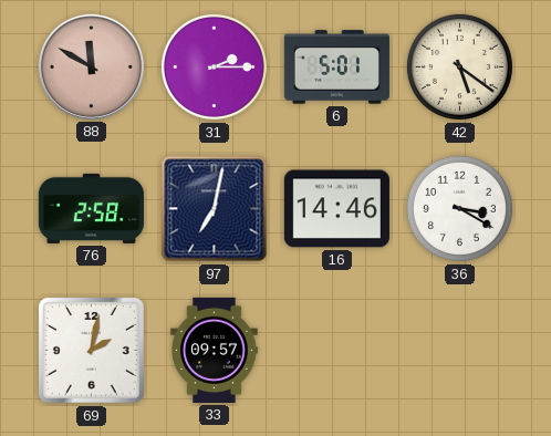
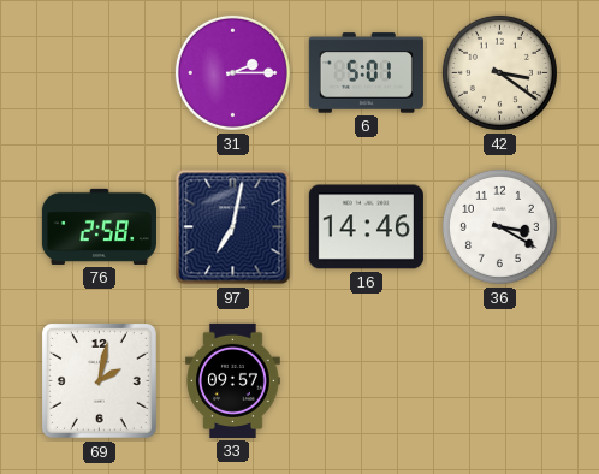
88: 11:50 -> none (91, 66)
42: 5:21 -> 3:21 (499, 72)
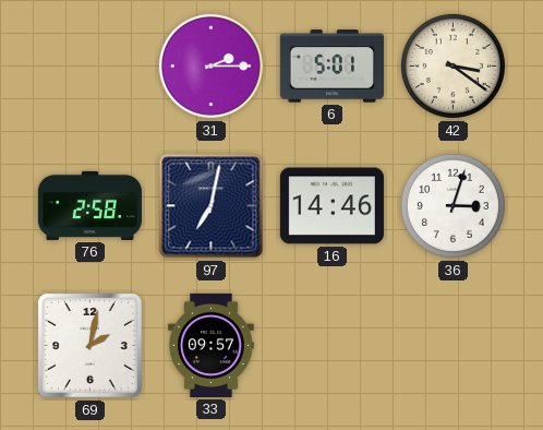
36: 3:20 -> 3:03 (452, 205)
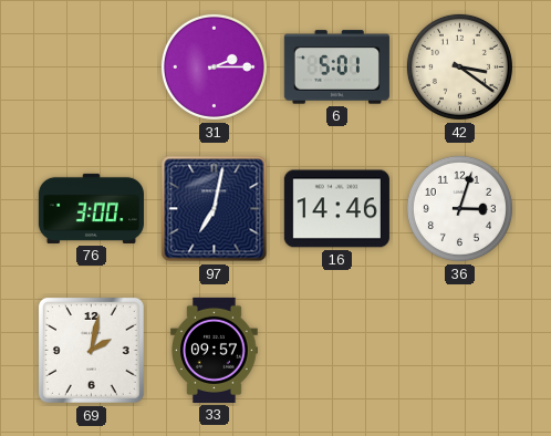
76: 2:58 -> 3:00 (91, 208)
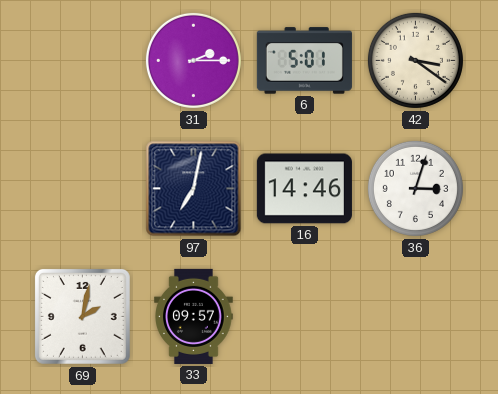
76: 3:00 -> none (91, 208)
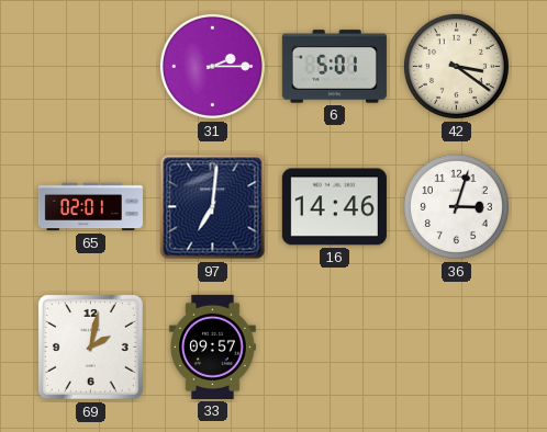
65: none -> 02:01 (90, 207)
97: 7:02 -> 7:01 (213, 207)
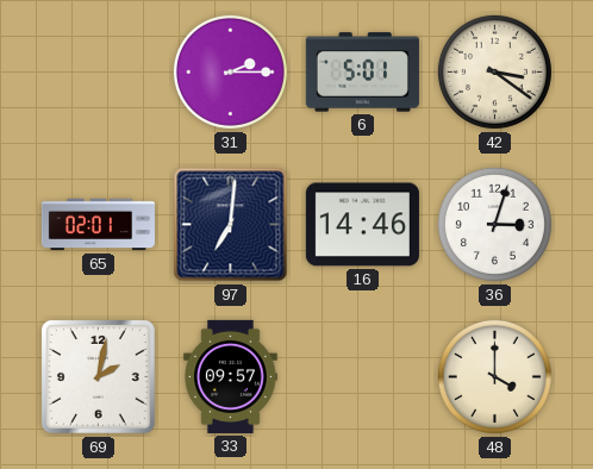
48: none -> 4:00 (494, 376)
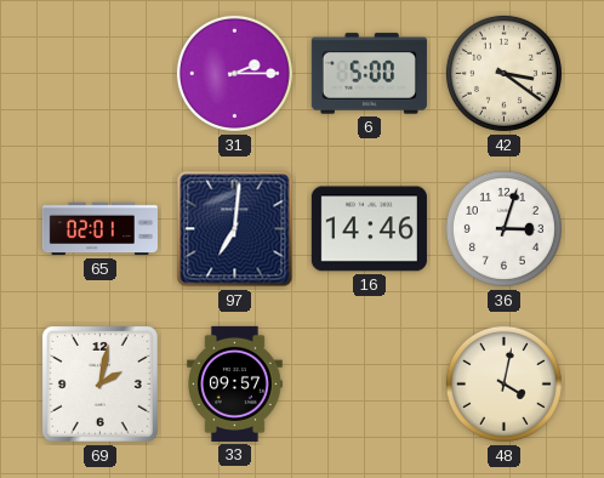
6: 5:01 -> 5:00 (369, 74)
48: 4:00 -> 4:02 (503, 383)
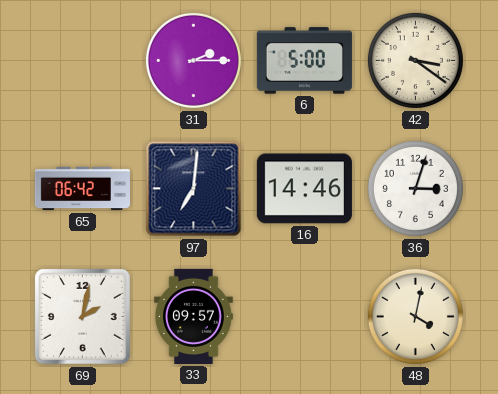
65: 02:01 -> 06:42 (82, 189)
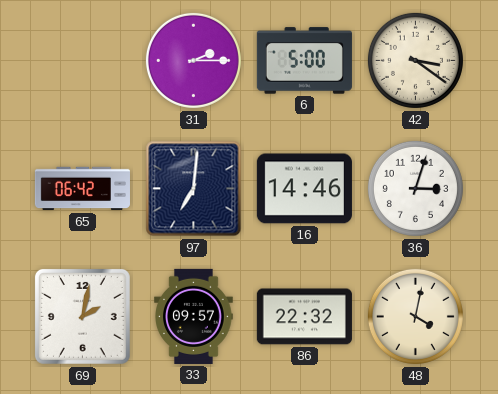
86: none -> 22:32 (304, 317)
